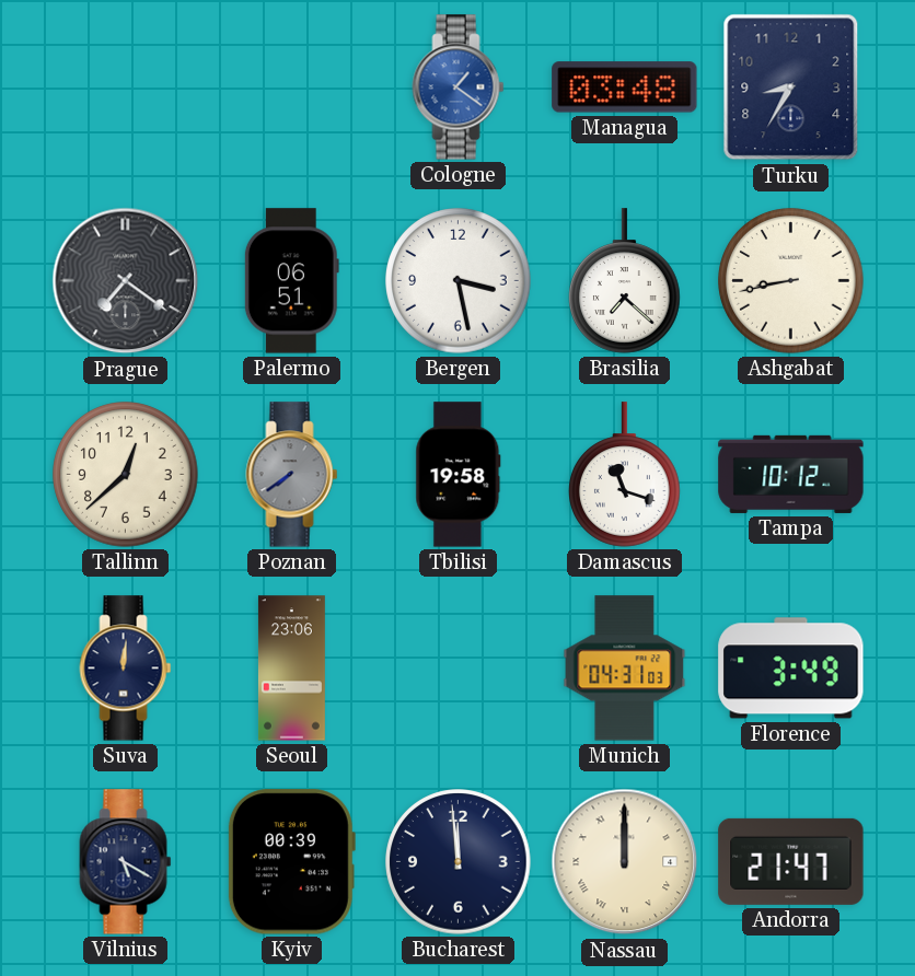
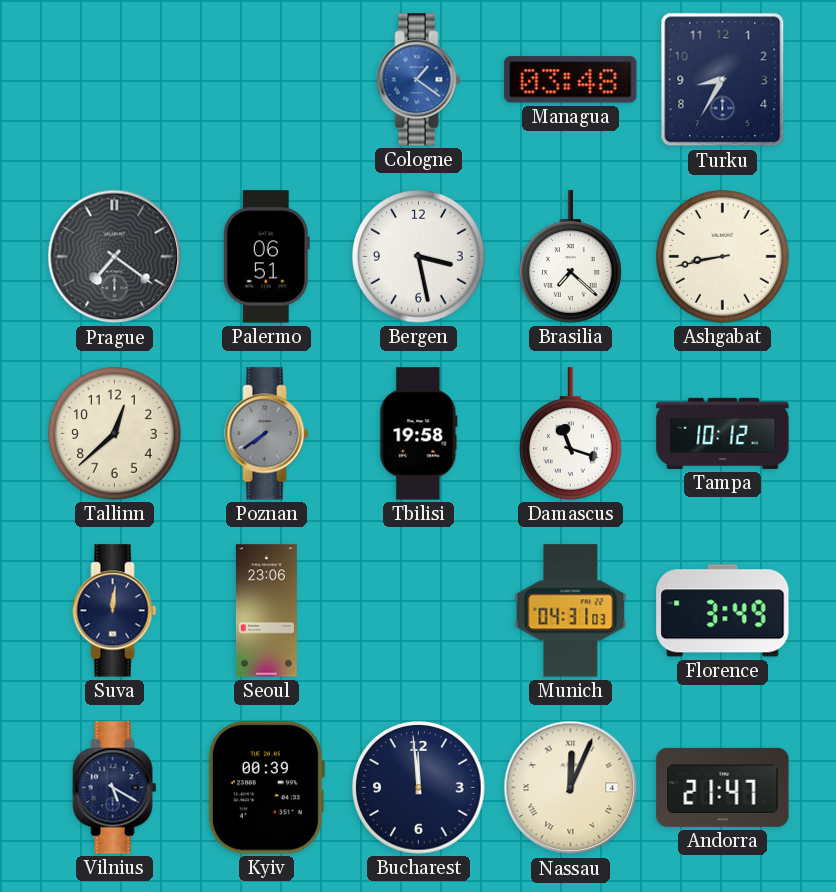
Nassau: 12:00 -> 12:04 (571, 788)
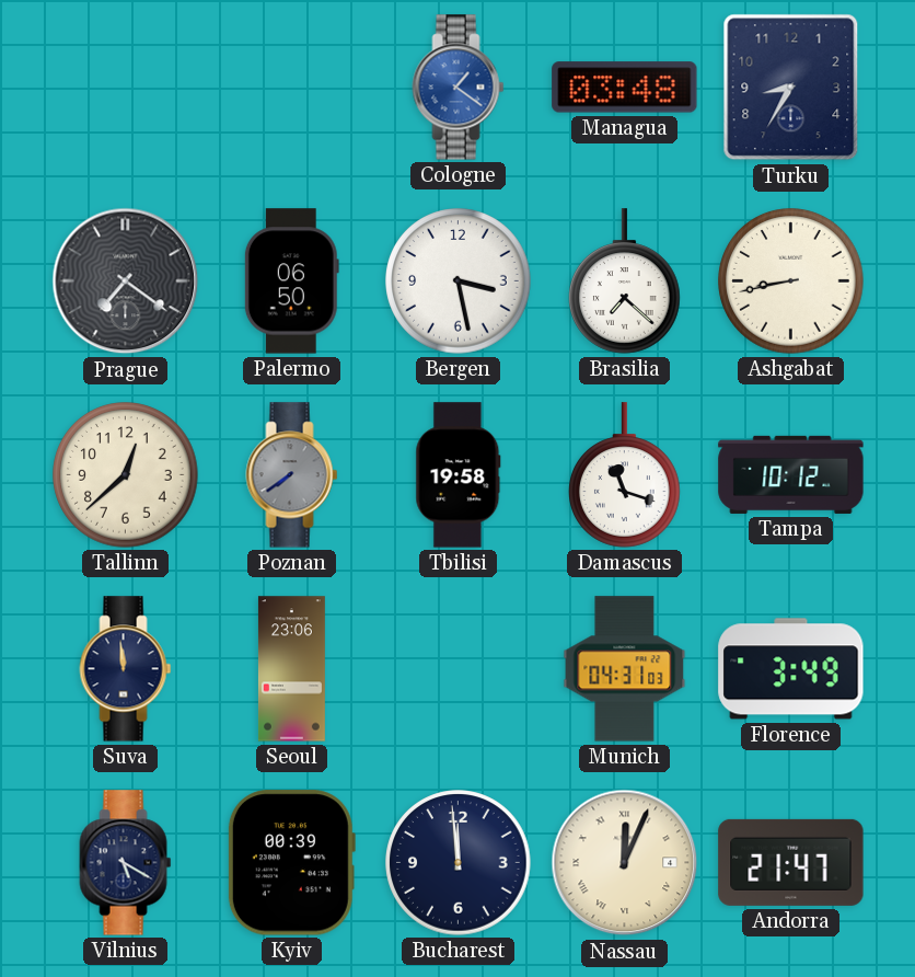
Palermo: 06:51 -> 06:50 (291, 281)
Suva: 12:01 -> 11:59 (126, 669)
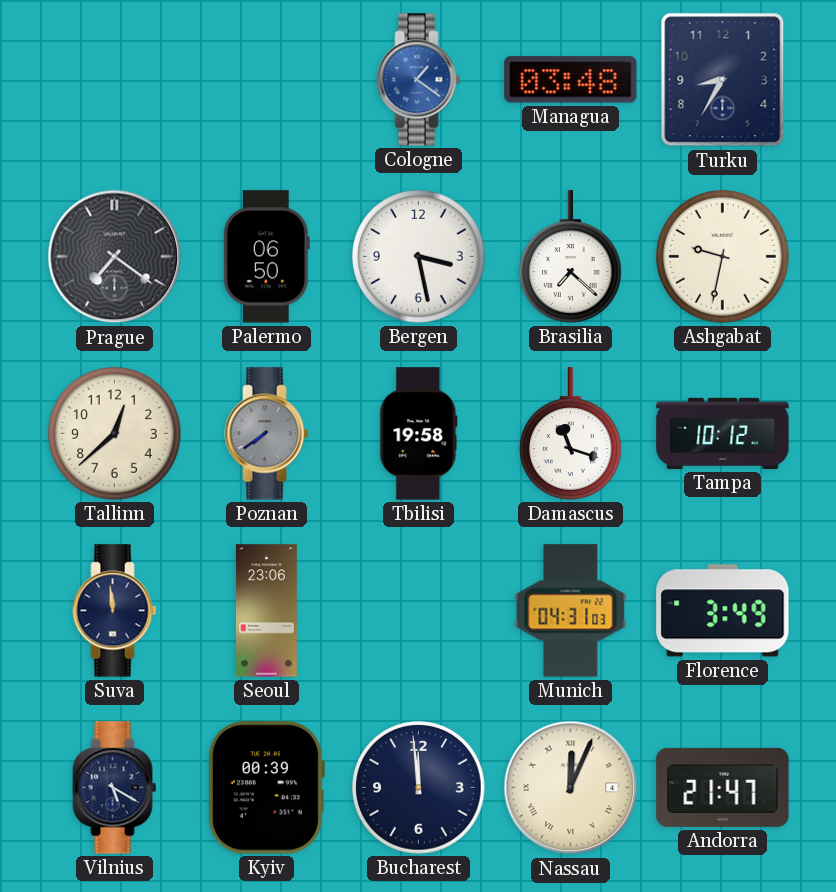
Ashgabat: 8:43 -> 9:32 (723, 257)
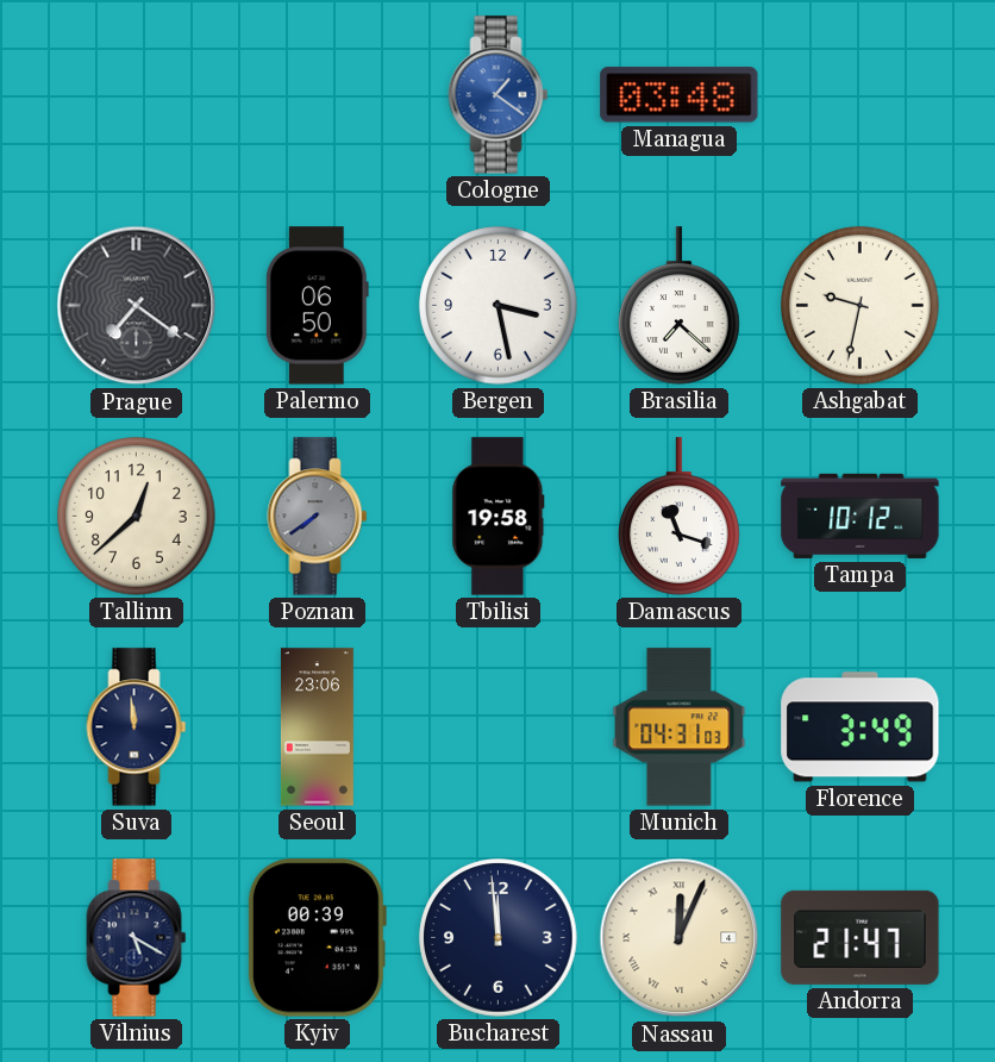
Turku: 8:35 -> none (723, 80)
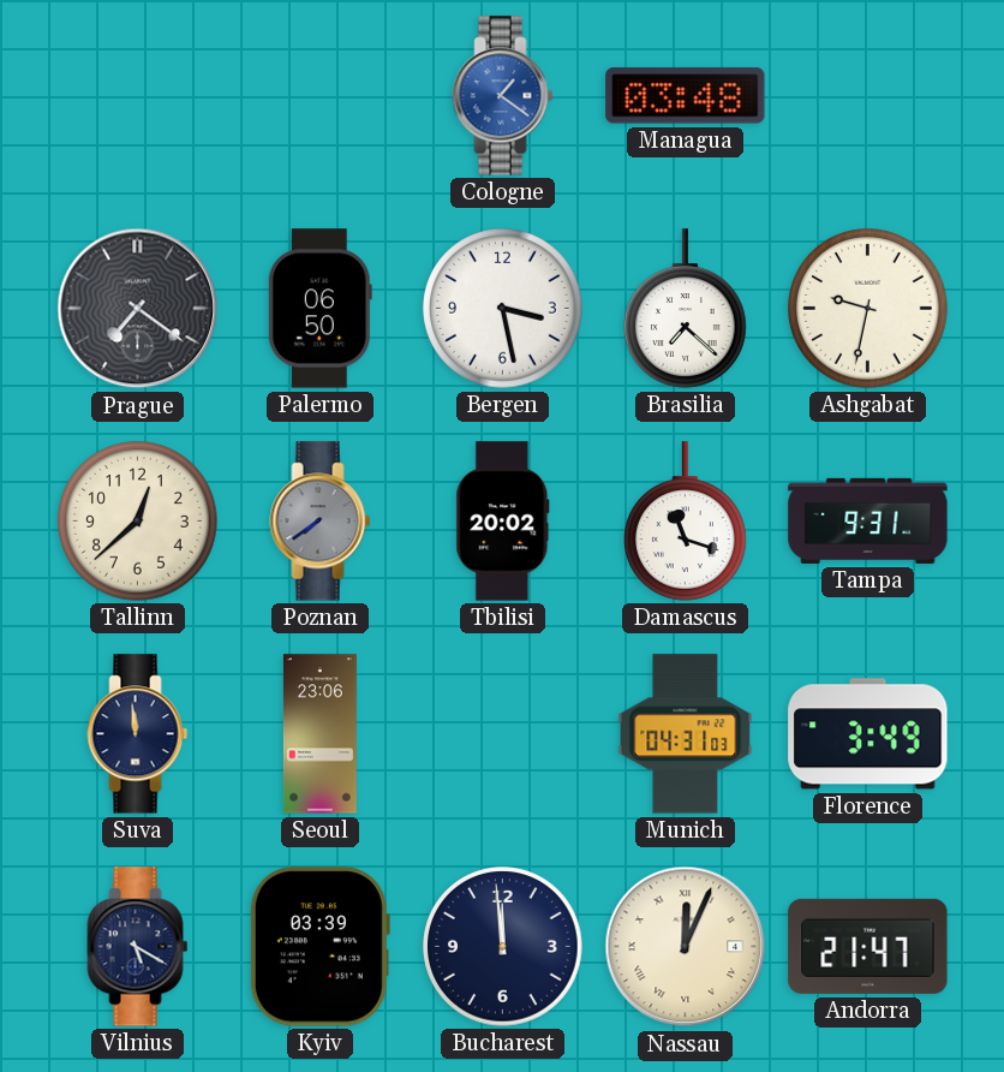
Tbilisi: 19:58 -> 20:02 (503, 522)
Tampa: 10:12 -> 9:31 (868, 520)
Kyiv: 00:39 -> 03:39 (319, 947)
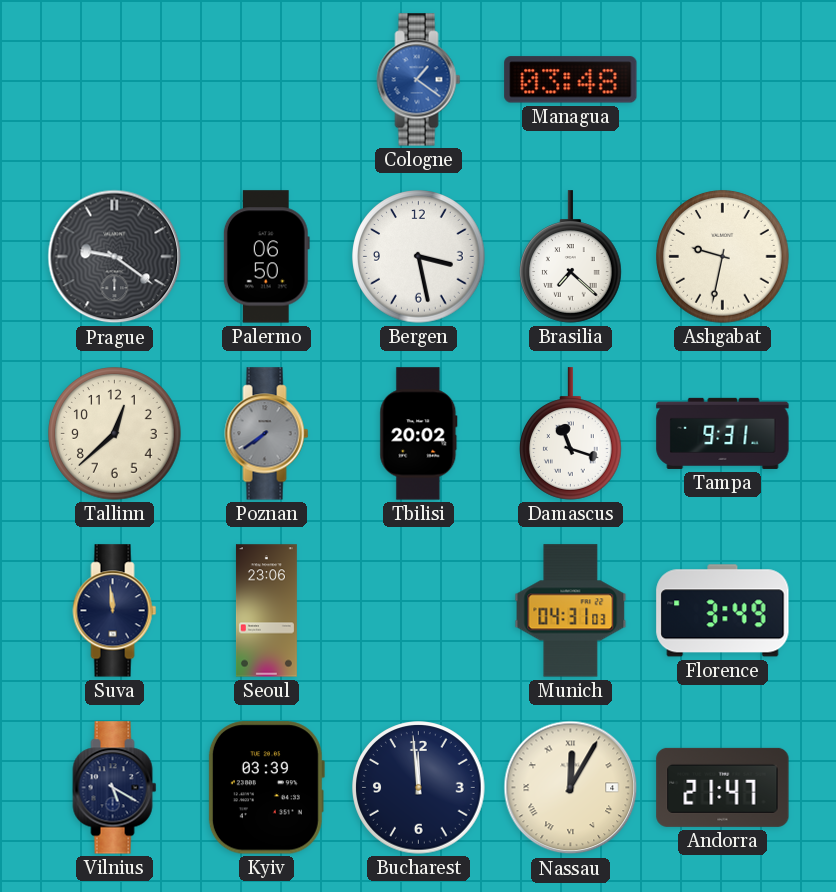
Prague: 7:21 -> 9:21 (115, 257)
Nassau: 12:04 -> 12:05 (571, 788)
